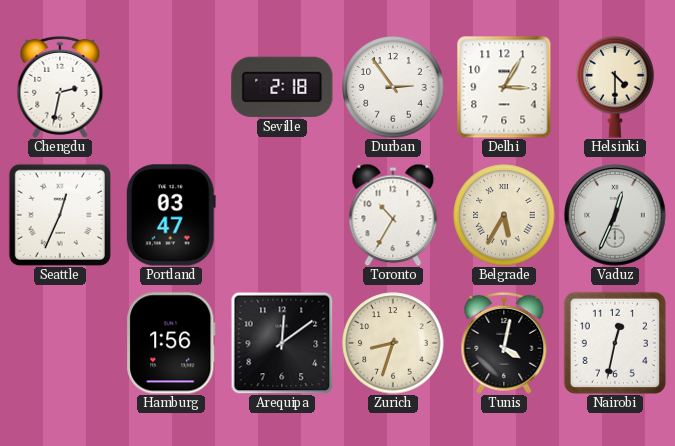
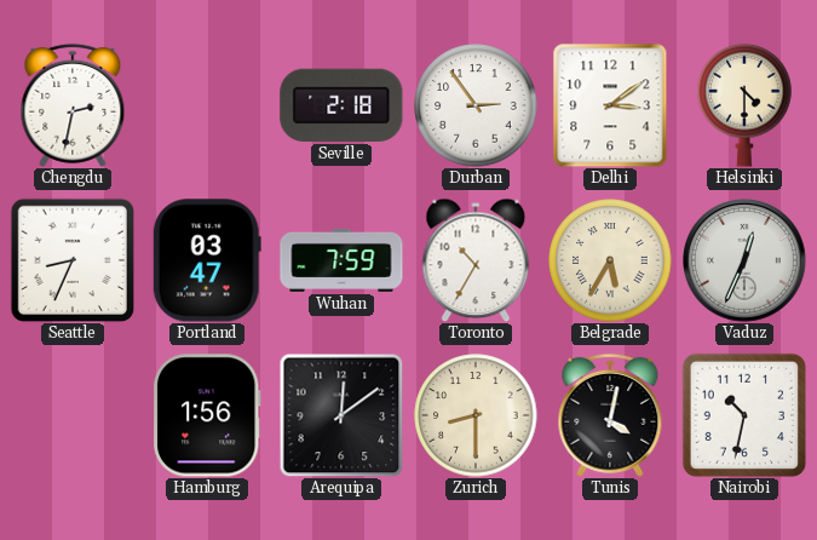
Delhi: 3:05 -> 3:09 (610, 105)
Seattle: 12:34 -> 8:34 (73, 260)
Wuhan: none -> 7:59 (341, 260)
Zurich: 8:33 -> 8:30 (476, 415)
Nairobi: 12:32 -> 10:32 (744, 415)
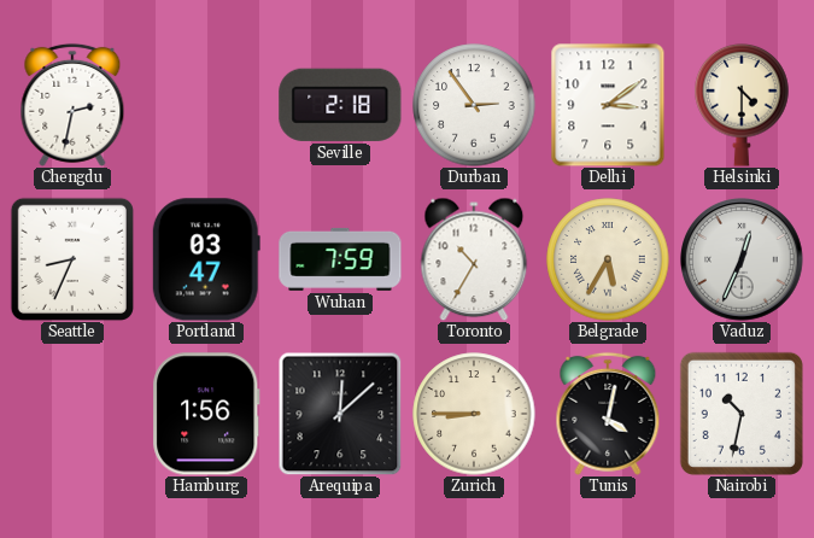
Arequipa: 12:09 -> 12:08 (340, 414)
Zurich: 8:30 -> 8:45 (474, 414)
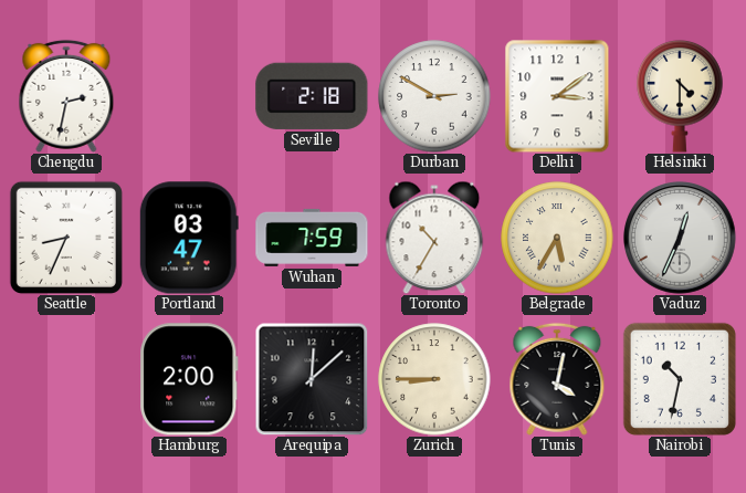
Durban: 2:54 -> 2:50 (434, 96)
Hamburg: 1:56 -> 2:00 (189, 379)
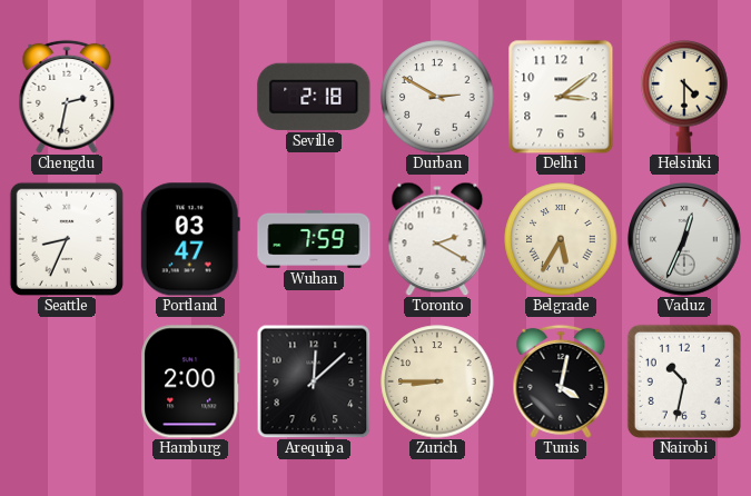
Toronto: 10:35 -> 2:20 (437, 239)
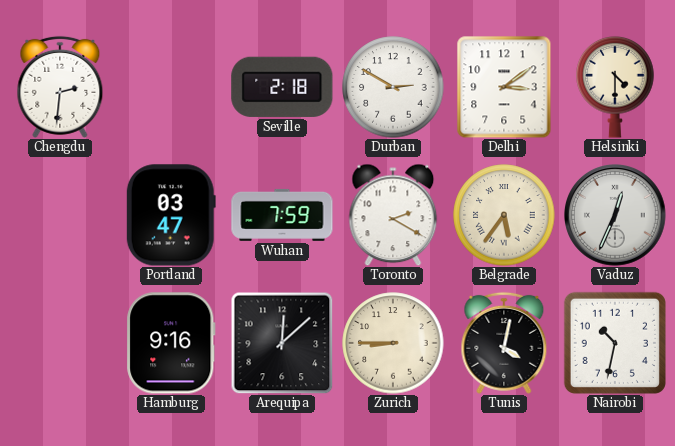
Chengdu: 2:32 -> 2:31 (60, 87)
Seattle: 8:34 -> none (67, 239)
Belgrade: 5:35 -> 5:36 (504, 215)
Hamburg: 2:00 -> 9:16 (171, 343)
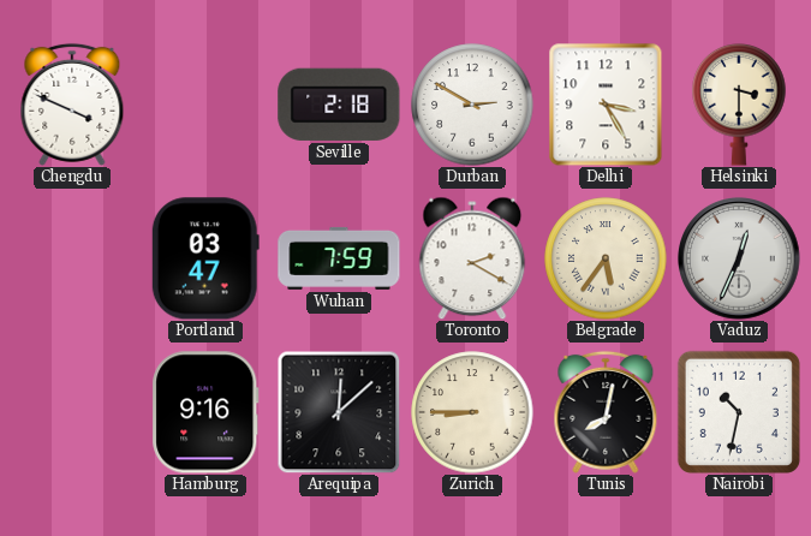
Chengdu: 2:31 -> 3:49 (72, 105)
Delhi: 3:09 -> 3:25 (606, 105)
Helsinki: 4:30 -> 3:30 (739, 105)
Tunis: 4:02 -> 8:02 (606, 412)
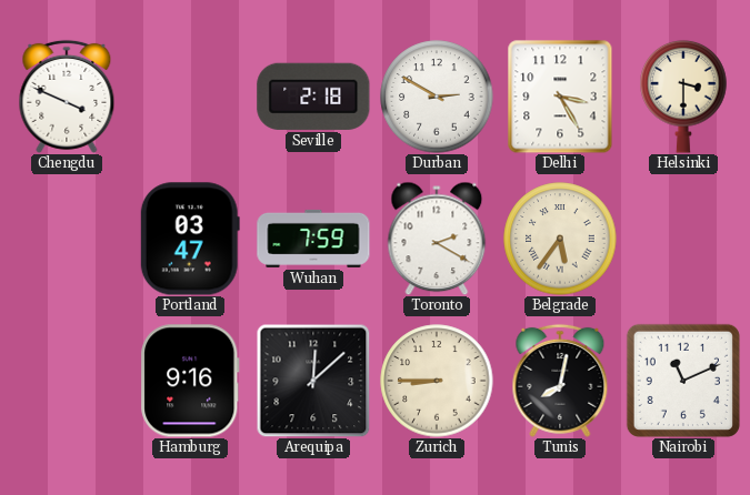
Vaduz: 12:34 -> none (740, 260)
Nairobi: 10:32 -> 11:11 (683, 381)
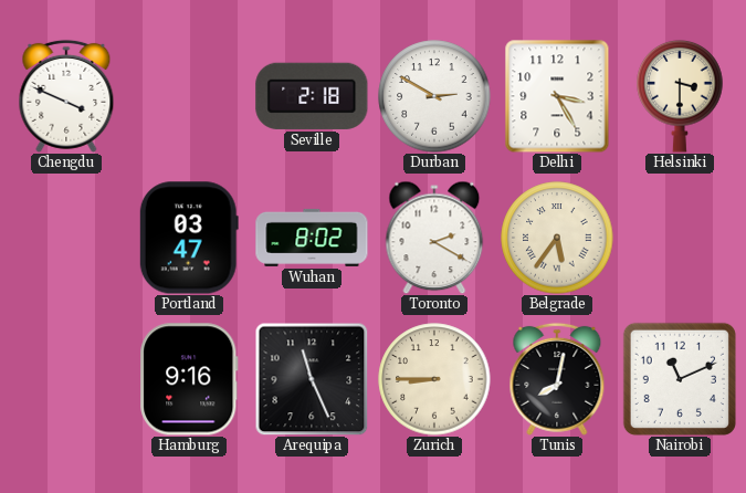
Wuhan: 7:59 -> 8:02 (312, 238)
Arequipa: 12:08 -> 11:26 (312, 379)
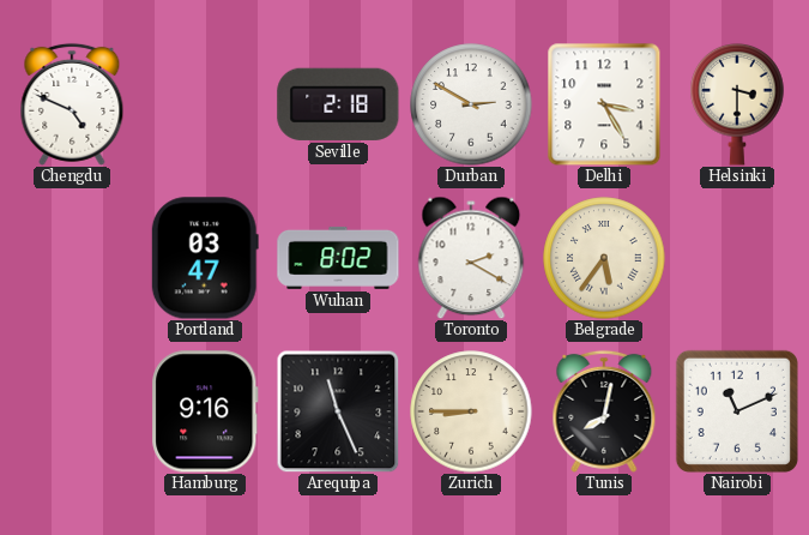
Chengdu: 3:49 -> 4:49 (72, 104)
